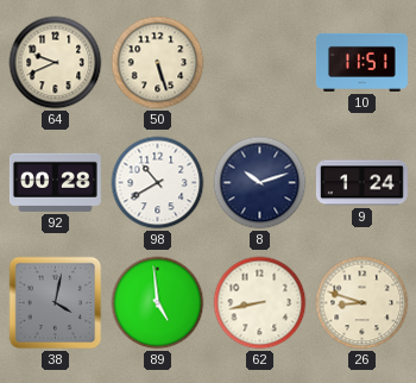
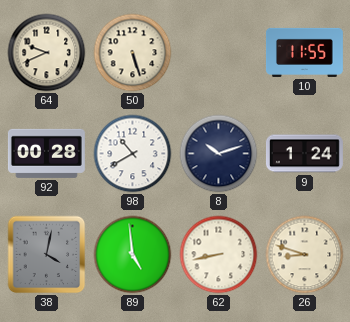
10: 11:51 -> 11:55 (304, 52)
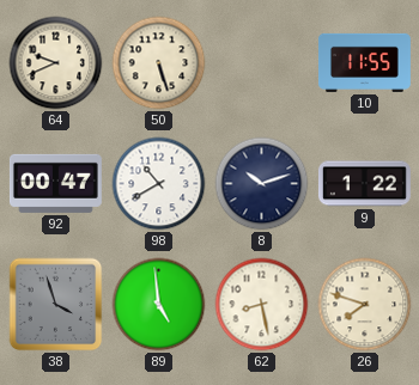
92: 00:28 -> 00:47 (55, 183)
9: 1:24 -> 1:22 (364, 184)
38: 4:02 -> 3:57 (56, 305)
62: 8:43 -> 8:28 (262, 305)
26: 8:48 -> 7:48 (365, 305)
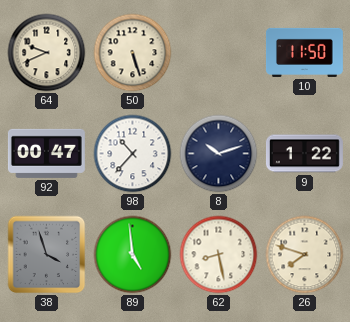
10: 11:55 -> 11:50 (304, 52)
98: 10:40 -> 10:37 (133, 154)
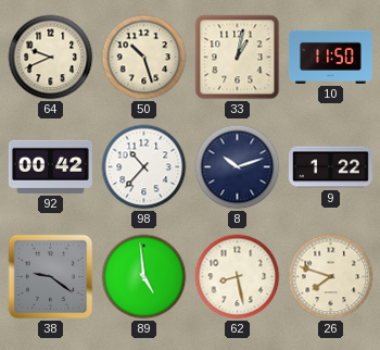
50: 5:27 -> 10:27 (144, 58)
33: none -> 1:02 (238, 58)
92: 00:47 -> 00:42 (50, 166)
38: 3:57 -> 9:21 (51, 277)
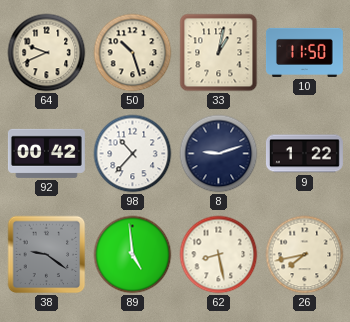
8: 10:12 -> 9:12 (219, 154)
26: 7:48 -> 7:43 (305, 255)
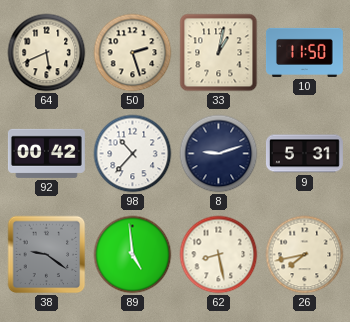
64: 9:41 -> 5:41 (47, 53)
50: 10:27 -> 2:27 (133, 53)
9: 1:22 -> 5:31 (304, 154)
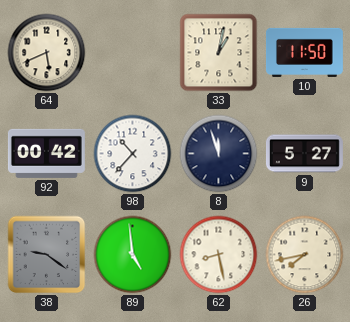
50: 2:27 -> none (133, 53)
8: 9:12 -> 11:57 (219, 154)
9: 5:31 -> 5:27 (304, 154)
